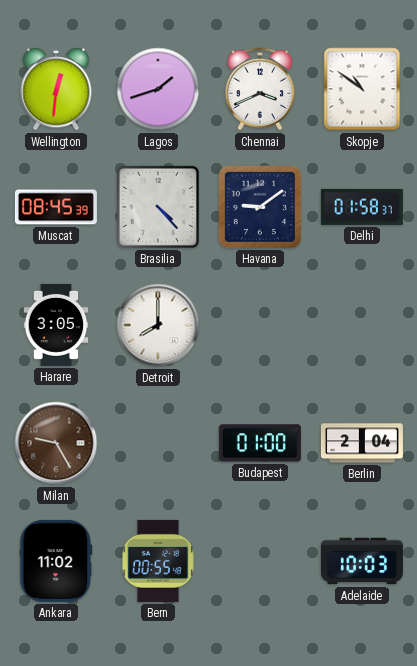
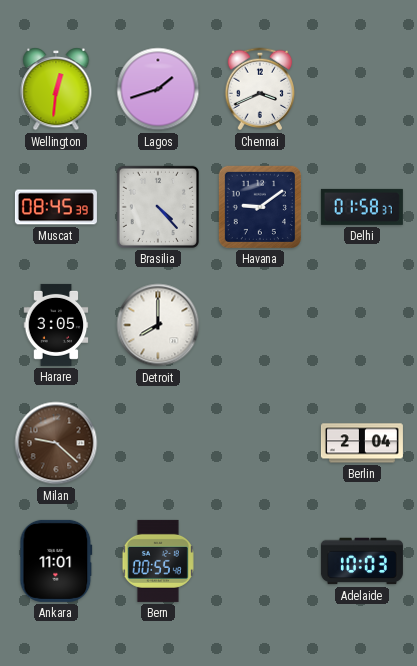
Skopje: 10:51 -> none (362, 89)
Milan: 9:25 -> 9:22 (56, 443)
Budapest: 01:00 -> none (260, 443)
Ankara: 11:02 -> 11:01 (56, 561)
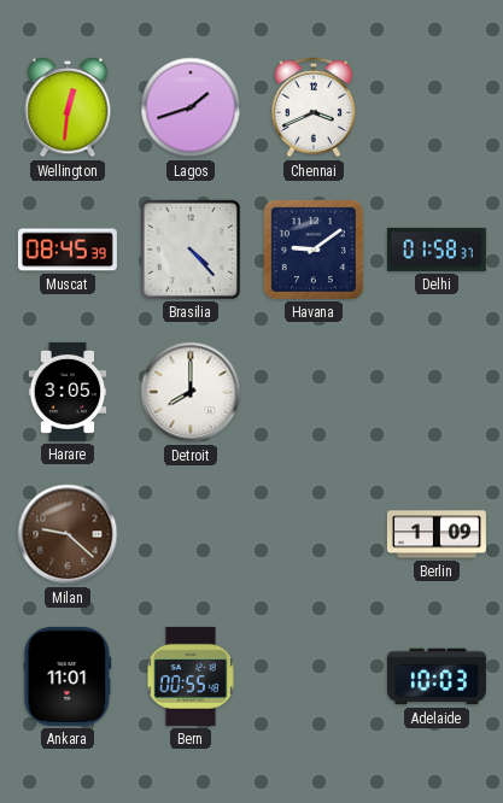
Berlin: 2:04 -> 1:09 (437, 534)
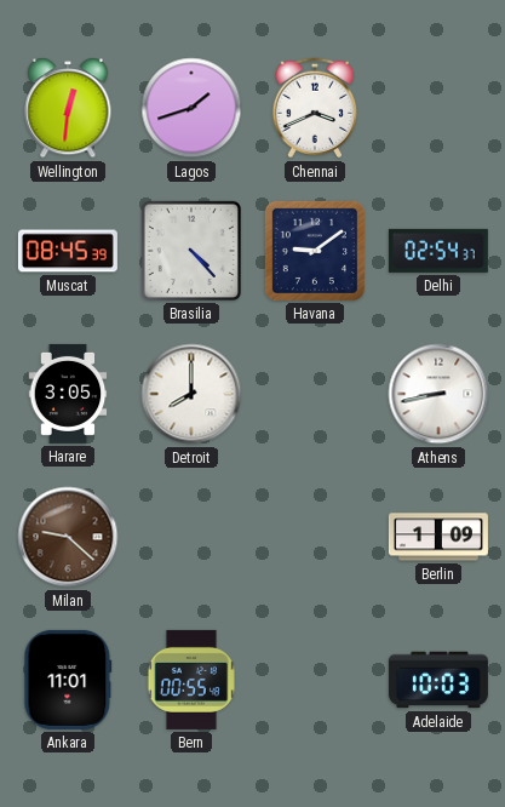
Delhi: 01:58 -> 02:54 (438, 251)
Athens: none -> 8:43 (438, 394)
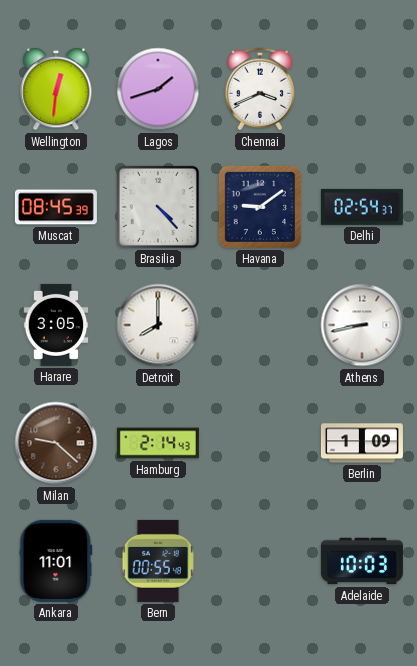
Hamburg: none -> 2:14 (158, 443)
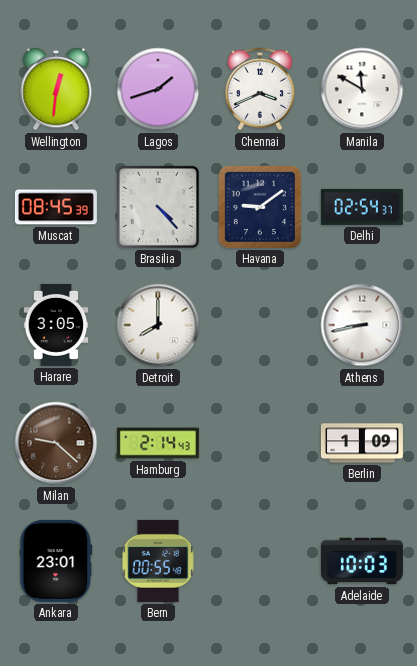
Manila: none -> 11:50 (362, 89)
Ankara: 11:01 -> 23:01 (56, 561)
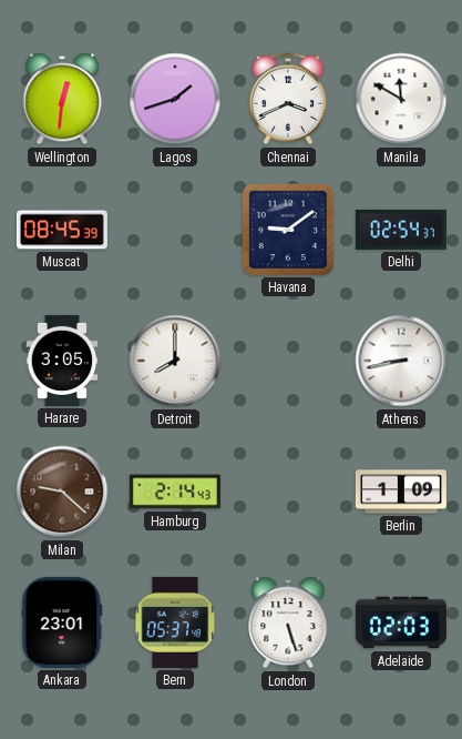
Brasilia: 4:23 -> none (158, 207)
Bern: 00:55 -> 05:37 (175, 622)
London: none -> 5:27 (288, 624)
Adelaide: 10:03 -> 02:03 (401, 622)
